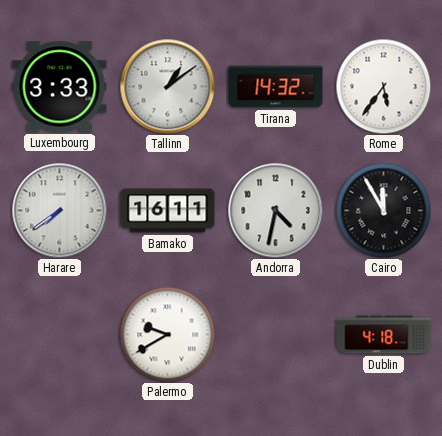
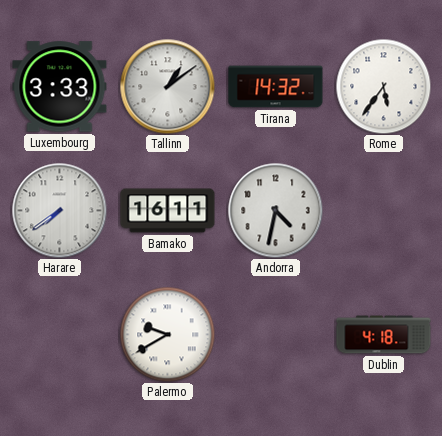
Cairo: 11:55 -> none (383, 210)
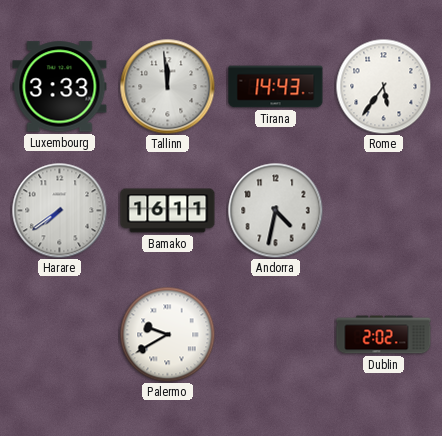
Tallinn: 1:09 -> 11:59 (167, 86)
Tirana: 14:32 -> 14:43 (276, 87)
Dublin: 4:18 -> 2:02 (384, 335)
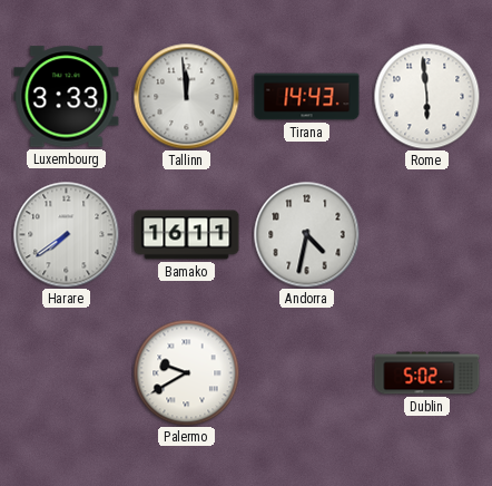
Rome: 5:36 -> 5:59 (426, 96)
Dublin: 2:02 -> 5:02 (427, 373)
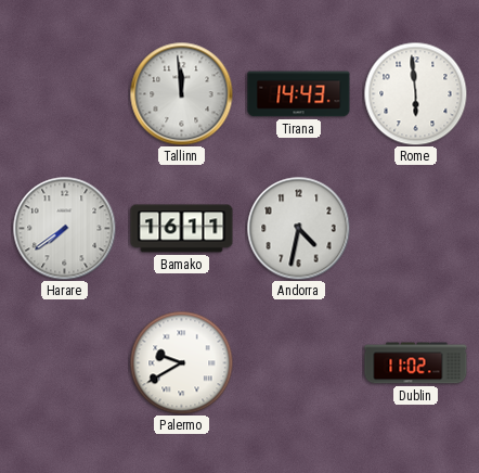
Luxembourg: 3:33 -> none (67, 97)
Dublin: 5:02 -> 11:02 (416, 363)
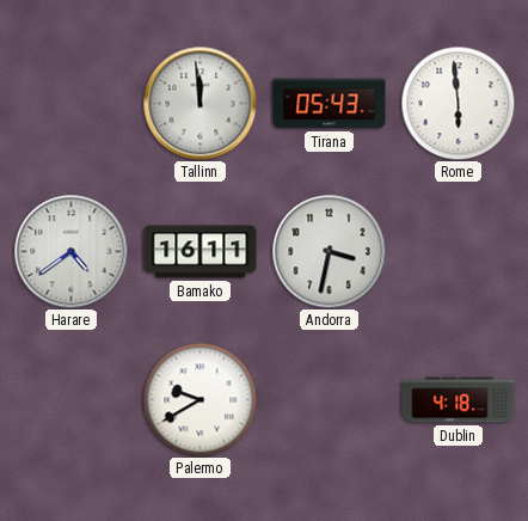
Tirana: 14:43 -> 05:43 (330, 104)
Harare: 7:39 -> 4:39 (70, 251)
Andorra: 4:32 -> 3:32 (329, 251)
Dublin: 11:02 -> 4:18 (459, 400)
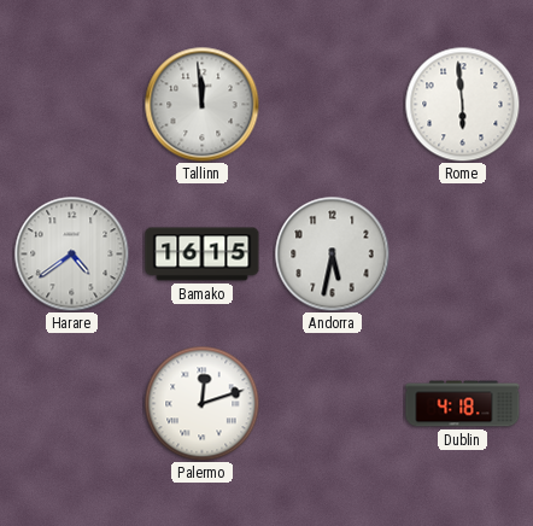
Tirana: 05:43 -> none (330, 104)
Bamako: 16:11 -> 16:15 (203, 255)
Andorra: 3:32 -> 5:32 (332, 253)
Palermo: 9:40 -> 12:12 (201, 403)
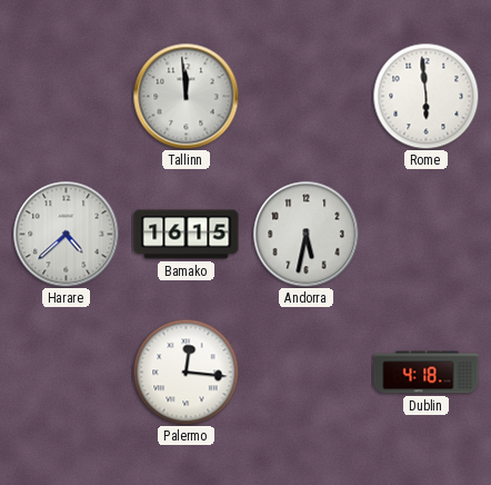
Harare: 4:39 -> 4:38 (66, 234)
Palermo: 12:12 -> 12:16 (186, 372)
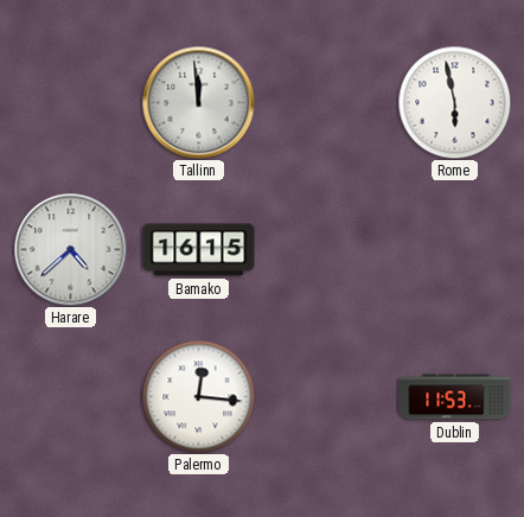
Rome: 5:59 -> 5:58 (454, 102)
Andorra: 5:32 -> none (305, 234)
Dublin: 4:18 -> 11:53 (455, 397)
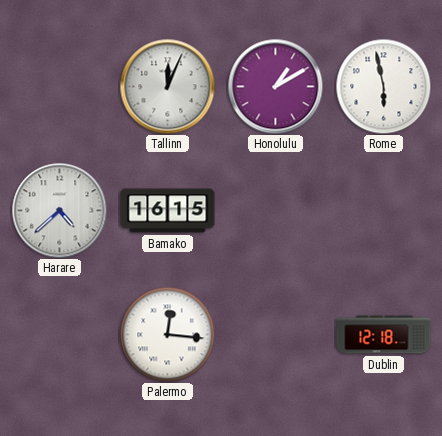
Tallinn: 11:59 -> 12:04 (167, 86)
Honolulu: none -> 1:10 (275, 86)
Dublin: 11:53 -> 12:18 (384, 335)
